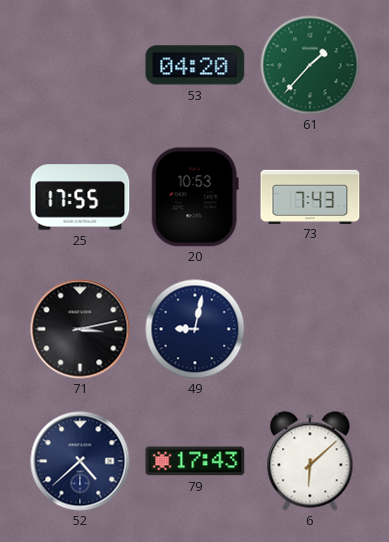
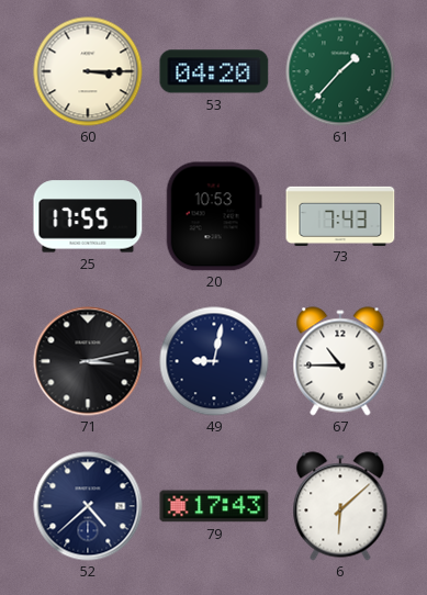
60: none -> 3:15 (88, 71)
67: none -> 10:45 (340, 361)
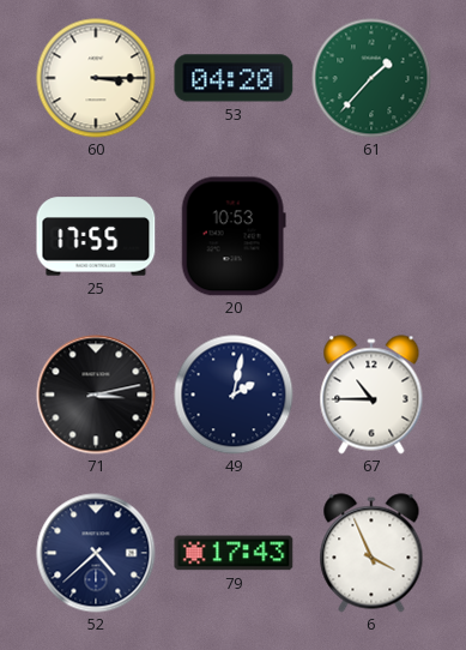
73: 7:43 -> none (340, 215)
49: 9:02 -> 2:02 (234, 395)
6: 6:08 -> 3:56 (371, 553)
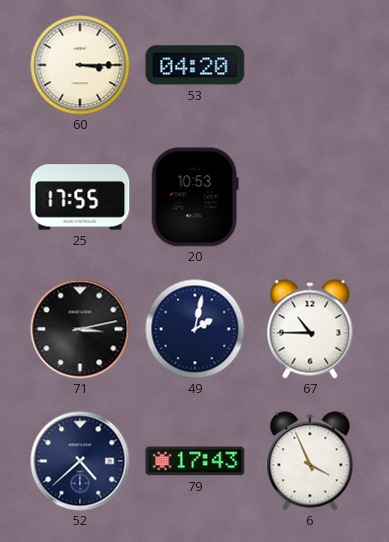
61: 1:37 -> none (371, 78)
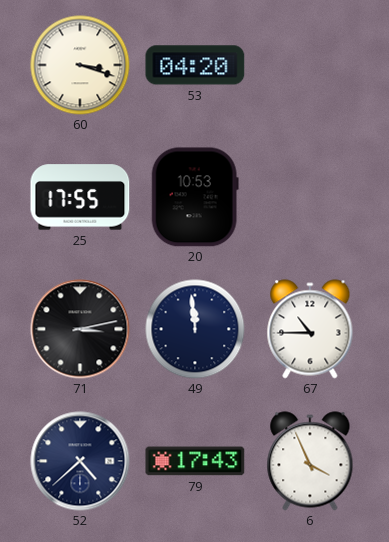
60: 3:15 -> 3:18 (80, 65)
49: 2:02 -> 11:59 (195, 329)
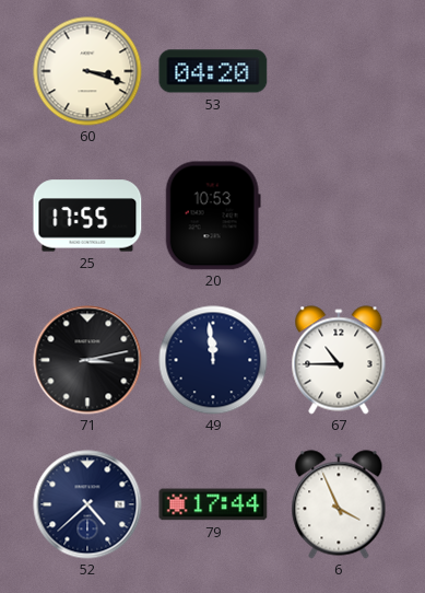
79: 17:43 -> 17:44 (213, 504)
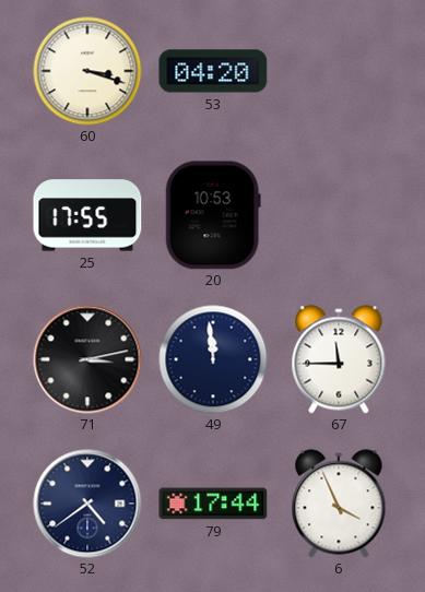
67: 10:45 -> 11:45 (339, 359)
52: 4:38 -> 4:39 (87, 504)
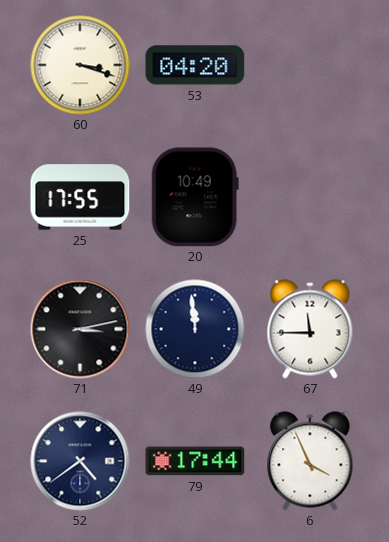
20: 10:53 -> 10:49 (195, 197)
